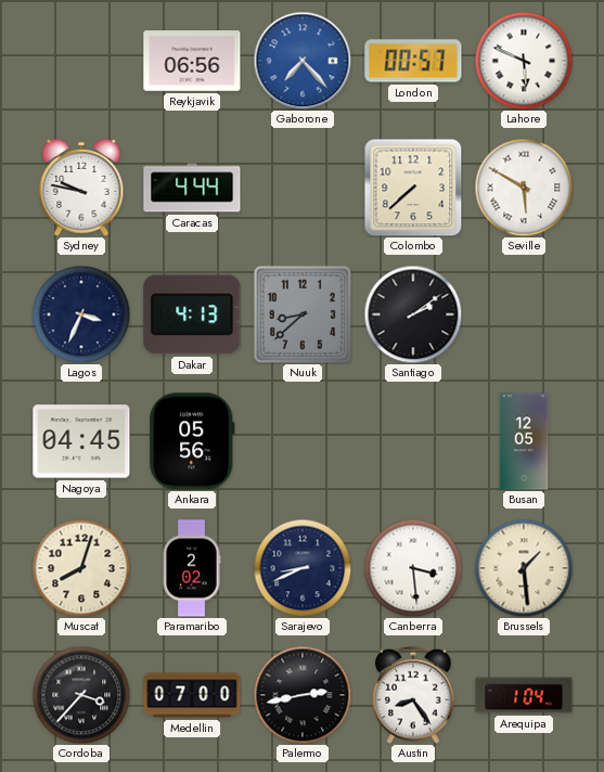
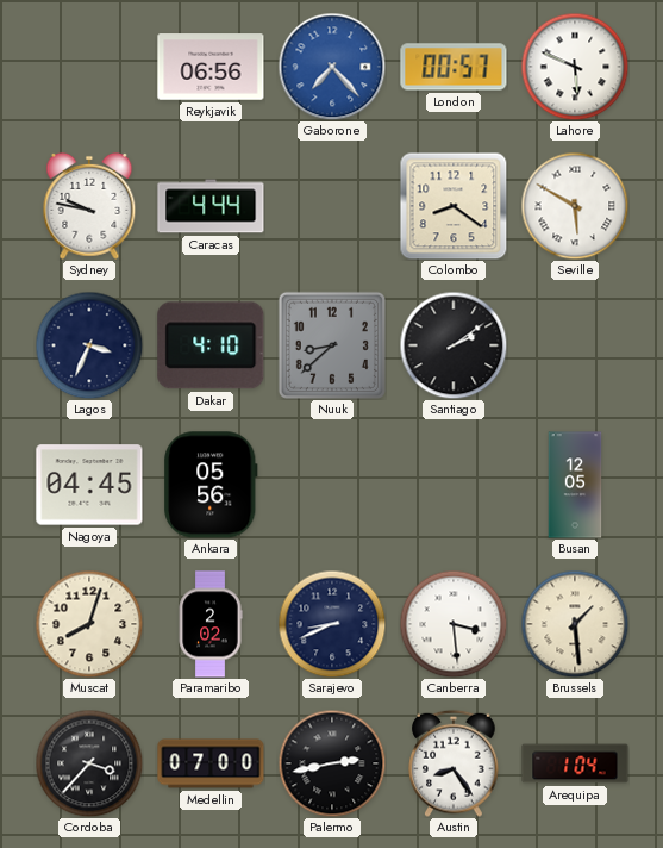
Colombo: 7:38 -> 8:21 (454, 206)
Dakar: 4:13 -> 4:10 (211, 345)
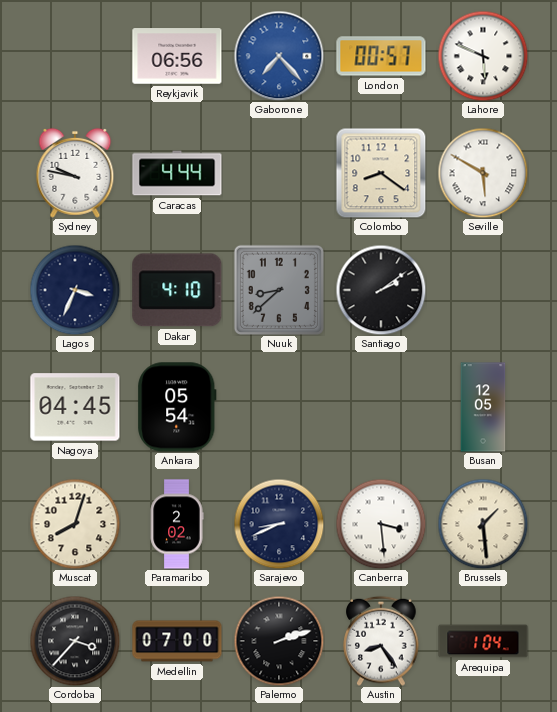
Ankara: 05:56 -> 05:54 (177, 407)
Palermo: 2:43 -> 2:12 (279, 641)
